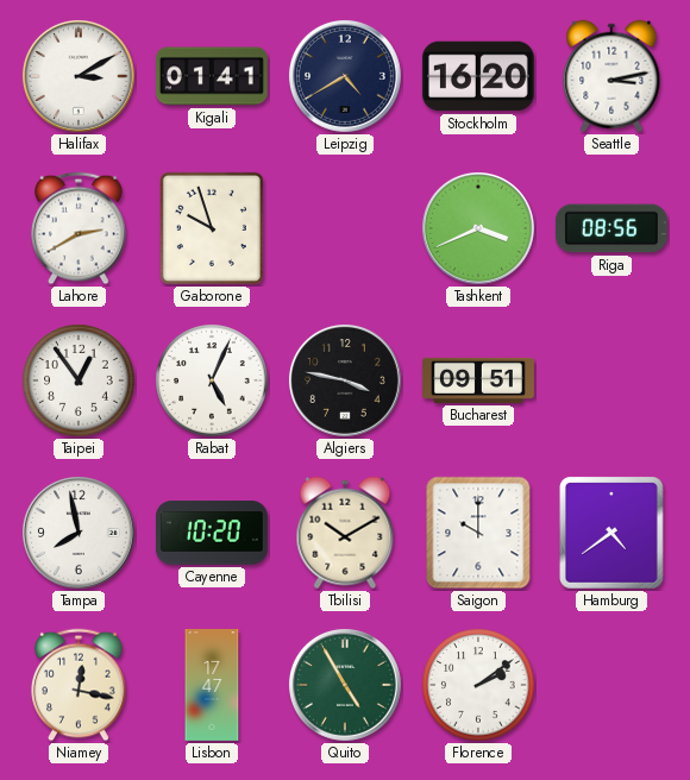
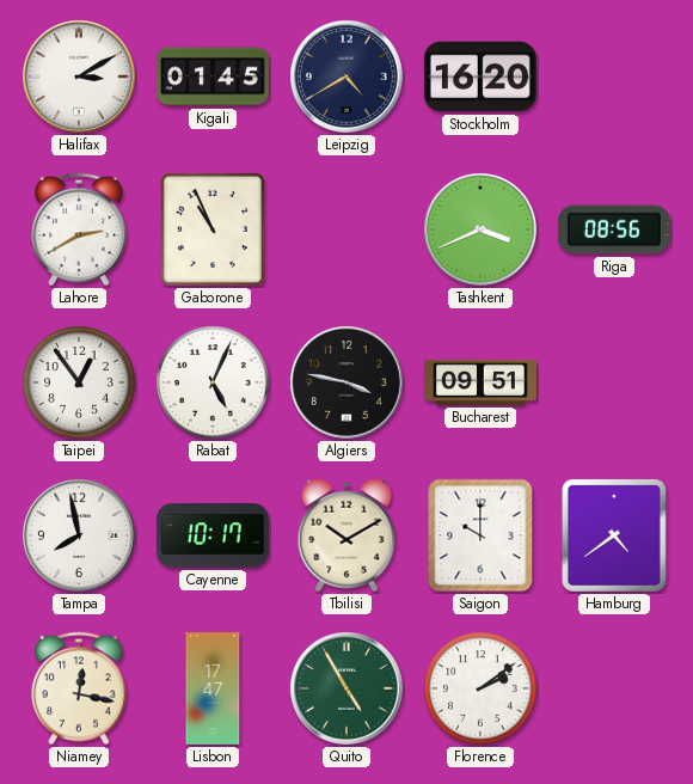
Kigali: 01:41 -> 01:45 (213, 76)
Seattle: 3:13 -> none (611, 76)
Gaborone: 9:57 -> 10:56 (213, 229)
Cayenne: 10:20 -> 10:17 (213, 535)
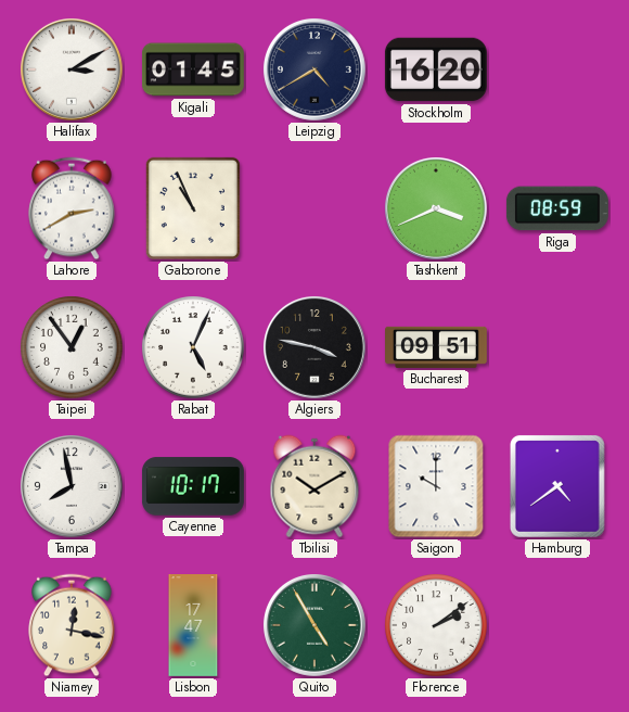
Riga: 08:56 -> 08:59 (557, 208)
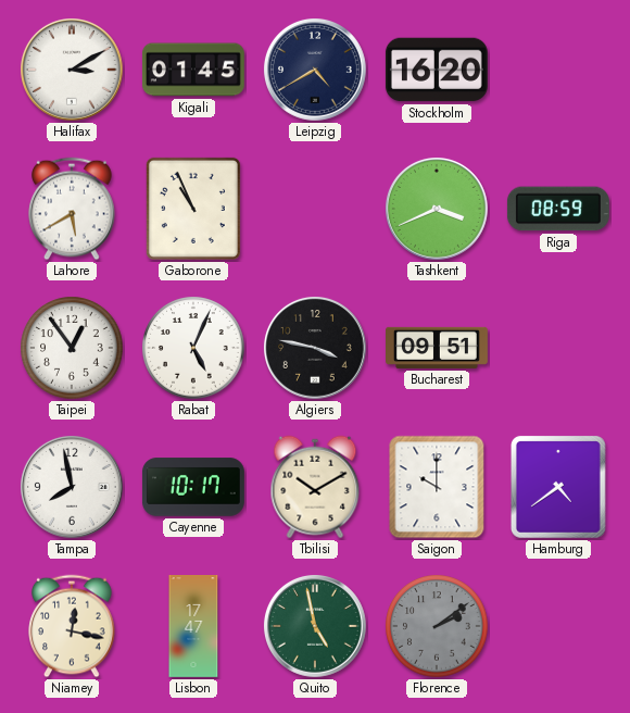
Lahore: 2:40 -> 5:40 (72, 209)
Quito: 4:55 -> 4:58 (316, 627)
Florence dial: white -> grey (437, 626)
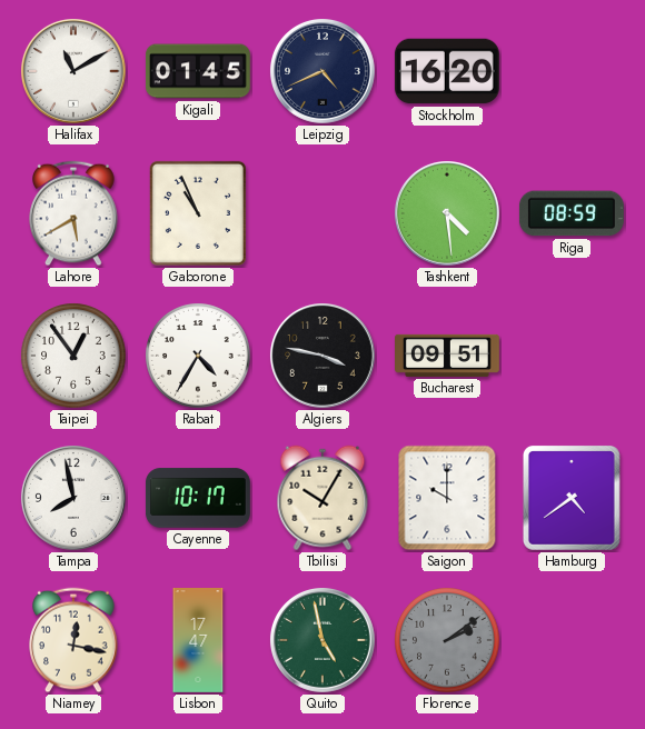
Halifax: 3:10 -> 11:10 (75, 72)
Leipzig: 4:40 -> 4:41 (324, 72)
Tashkent: 3:41 -> 4:29 (448, 214)
Rabat: 5:04 -> 4:35 (198, 356)
Tbilisi: 10:10 -> 10:05 (322, 498)
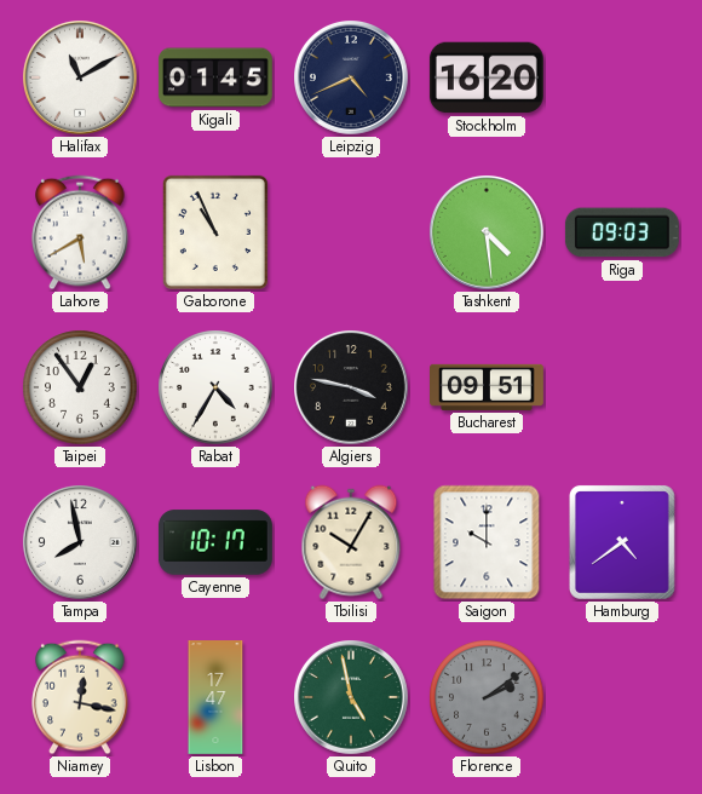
Riga: 08:59 -> 09:03 (622, 232)
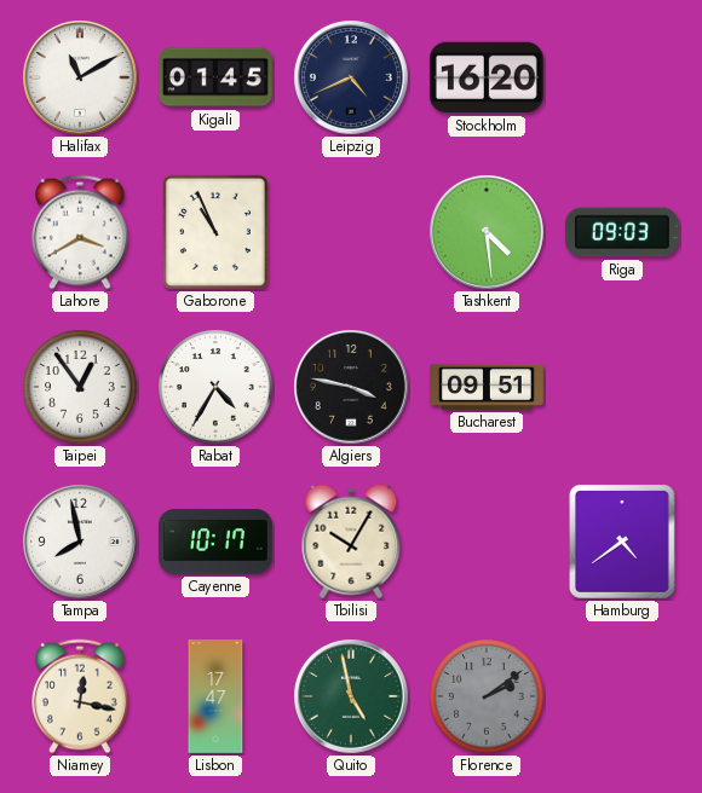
Lahore: 5:40 -> 3:40 (80, 232)
Saigon: 10:00 -> none (487, 542)
